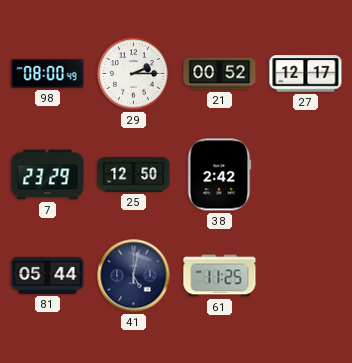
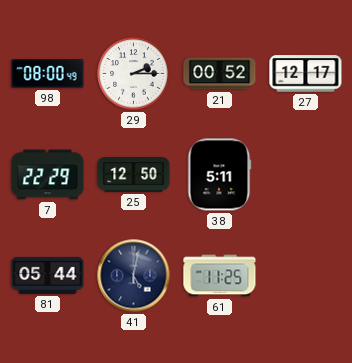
7: 23:29 -> 22:29 (48, 175)
38: 2:42 -> 5:11 (220, 175)
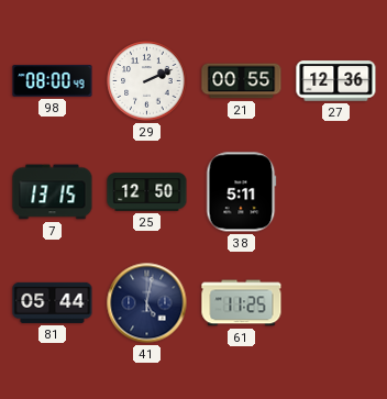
29: 2:15 -> 2:11 (147, 81)
21: 00:52 -> 00:55 (242, 81)
27: 12:17 -> 12:36 (336, 81)
7: 22:29 -> 13:15 (53, 192)
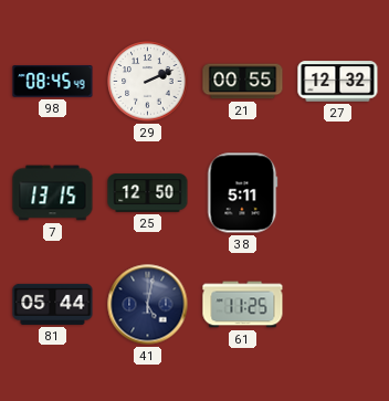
98: 08:00 -> 08:45 (53, 82)
27: 12:36 -> 12:32 (338, 82)
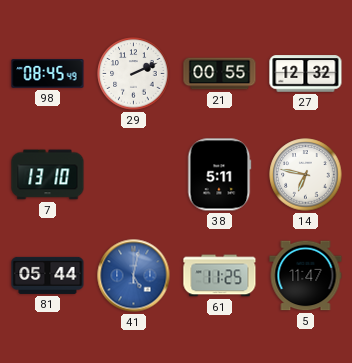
7: 13:15 -> 13:10 (48, 175)
25: 12:50 -> none (148, 193)
14: none -> 6:47 (306, 175)
41 dial: navy -> blue (134, 276)
5: none -> 11:47 (306, 276)
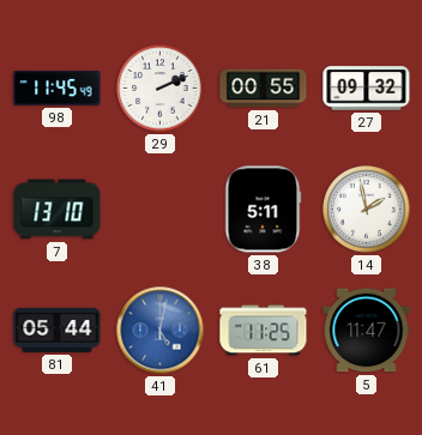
98: 08:45 -> 11:45 (58, 89)
27: 12:32 -> 09:32 (367, 89)
14: 6:47 -> 1:58 (367, 210)
